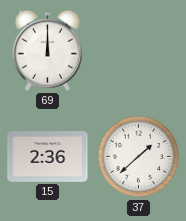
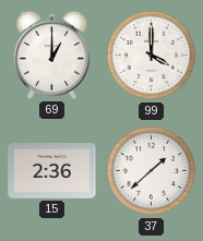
69: 12:00 -> 1:00 (51, 55)
99: none -> 4:00 (152, 56)
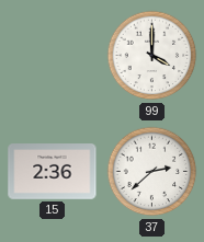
69: 1:00 -> none (51, 55)
37: 1:38 -> 2:38 (152, 172)
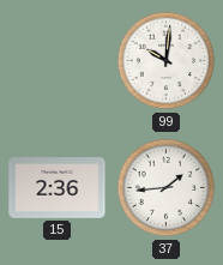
99: 4:00 -> 10:01 (167, 61)
37: 2:38 -> 1:44 (167, 188)
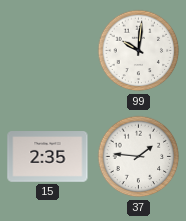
15: 2:36 -> 2:35 (48, 157)
37: 1:44 -> 1:46 (139, 157)
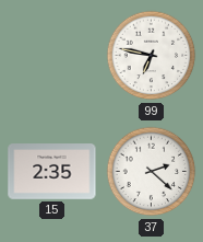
99: 10:01 -> 6:47 (152, 56)
37: 1:46 -> 2:22 (152, 172)
